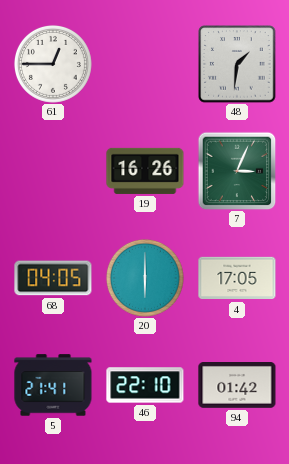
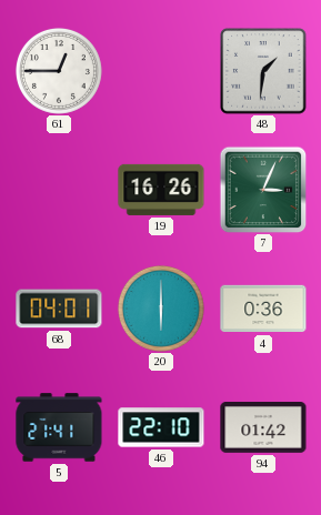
68: 04:05 -> 04:01 (59, 309)
4: 17:05 -> 0:36 (263, 309)
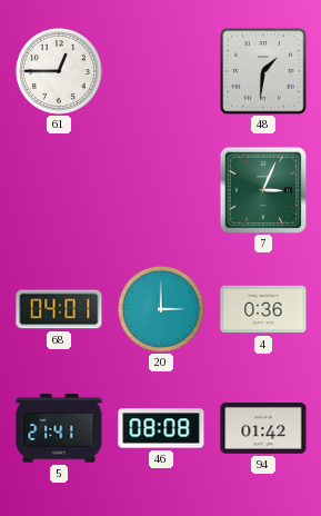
19: 16:26 -> none (161, 190)
20: 6:00 -> 3:00 (161, 309)
46: 22:10 -> 08:08 (161, 428)
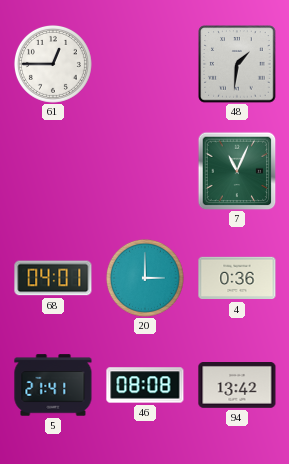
7: 3:04 -> 11:04 (237, 171)
94: 01:42 -> 13:42 (237, 386)
